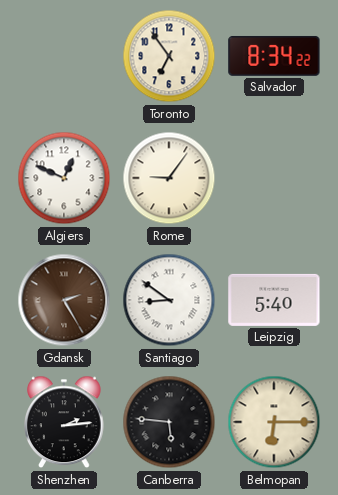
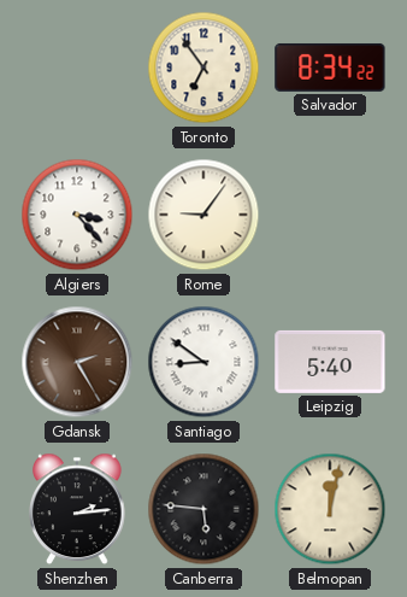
Algiers: 12:49 -> 3:23 (77, 215)
Belmopan: 6:15 -> 12:02 (330, 509)
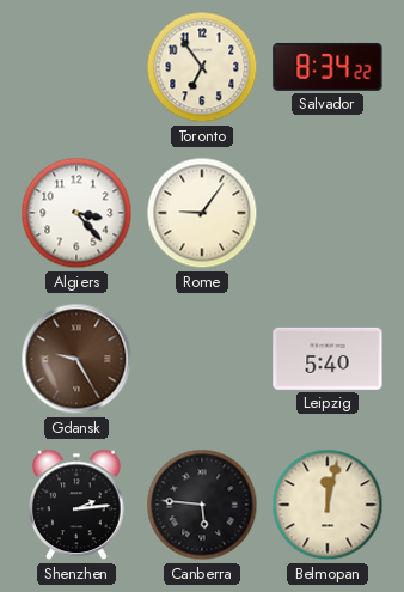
Gdansk: 2:25 -> 9:25 (76, 359)
Santiago: 8:51 -> none (203, 362)
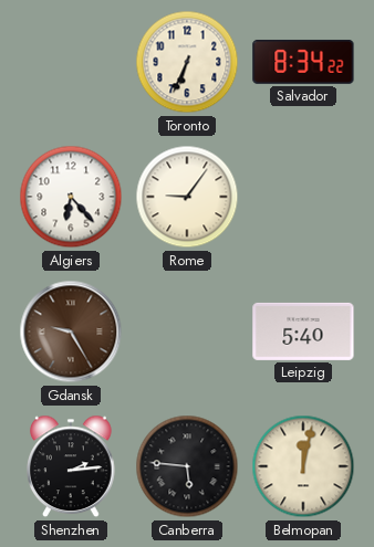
Toronto: 6:54 -> 6:34 (187, 62)
Algiers: 3:23 -> 6:23 (71, 197)
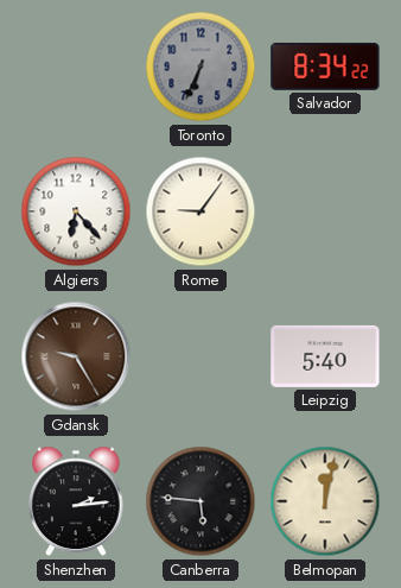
Toronto dial: cream -> grey (200, 67)
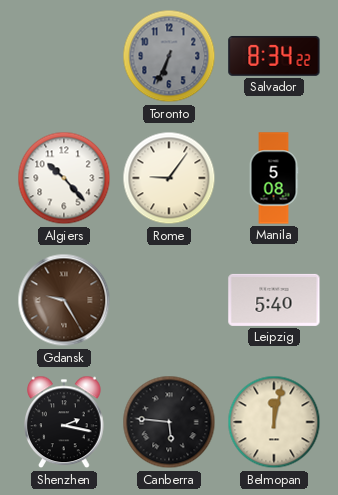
Algiers: 6:23 -> 10:23 (64, 178)
Manila: none -> 5:08 (274, 178)
Shenzhen: 2:14 -> 2:17 (64, 422)
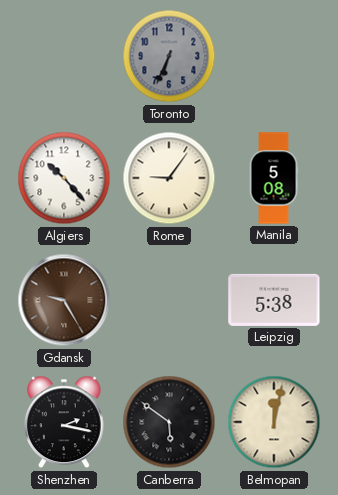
Salvador: 8:34 -> none (274, 56)
Leipzig: 5:40 -> 5:38 (274, 300)
Canberra: 5:46 -> 5:51 (169, 422)
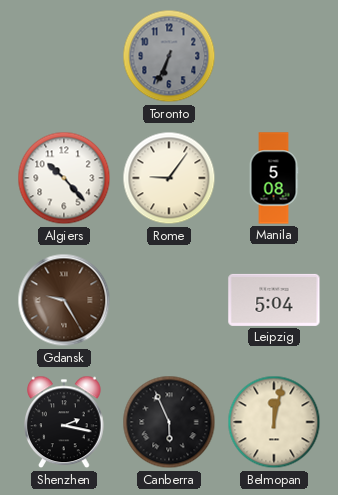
Leipzig: 5:38 -> 5:04 (274, 300)
Canberra: 5:51 -> 5:56 (169, 422)
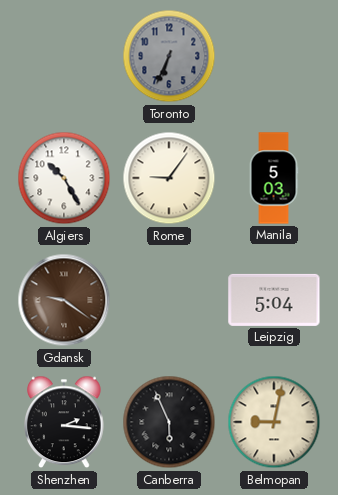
Algiers: 10:23 -> 10:25 (64, 178)
Manila: 5:08 -> 5:03 (274, 178)
Gdansk: 9:25 -> 9:21 (64, 300)
Shenzhen: 2:17 -> 2:16 (64, 422)
Belmopan: 12:02 -> 9:02 (274, 422)
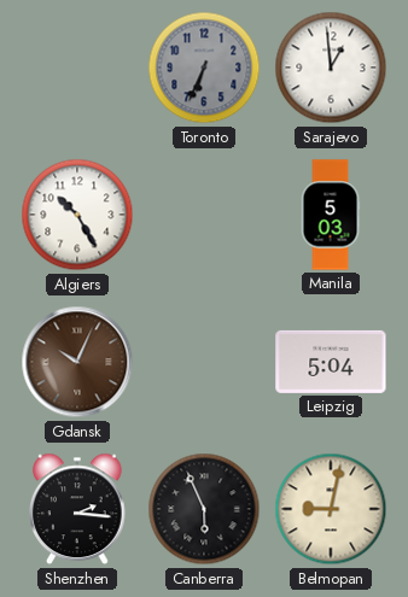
Sarajevo: none -> 12:59 (331, 68)
Rome: 9:06 -> none (169, 178)
Gdansk: 9:21 -> 10:04 (77, 362)
